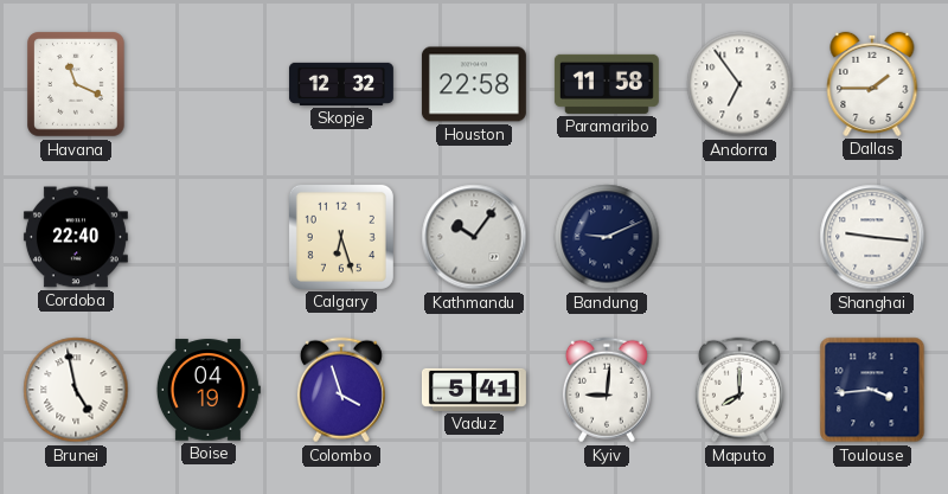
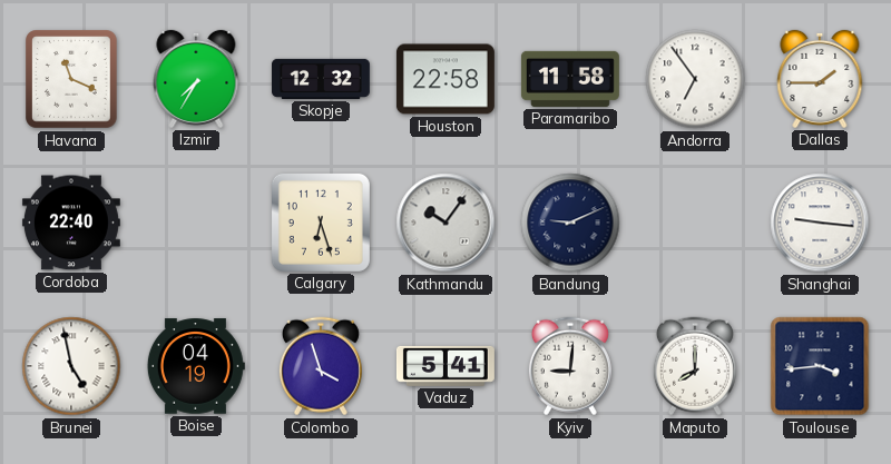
Izmir: none -> 7:35 (196, 79)
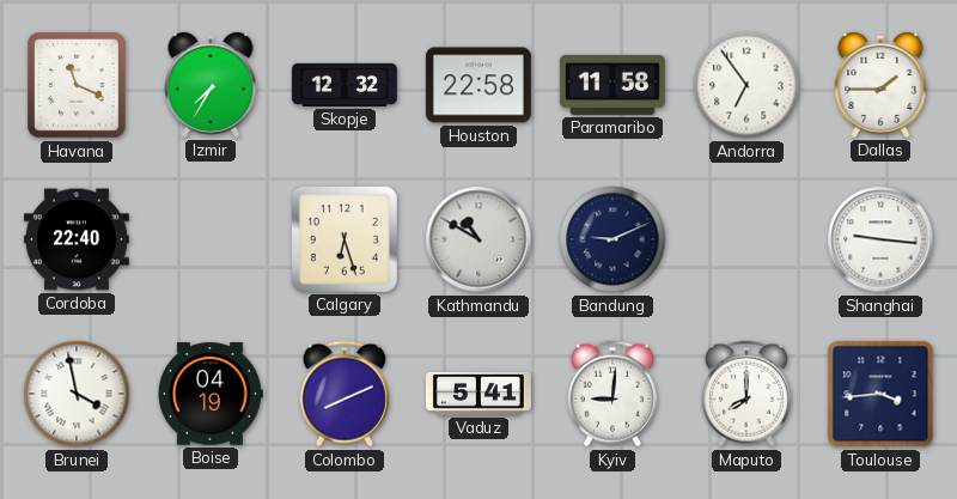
Kathmandu: 10:06 -> 10:50 (478, 239)
Brunei: 4:58 -> 3:58 (77, 394)
Colombo: 3:57 -> 8:11 (345, 394)
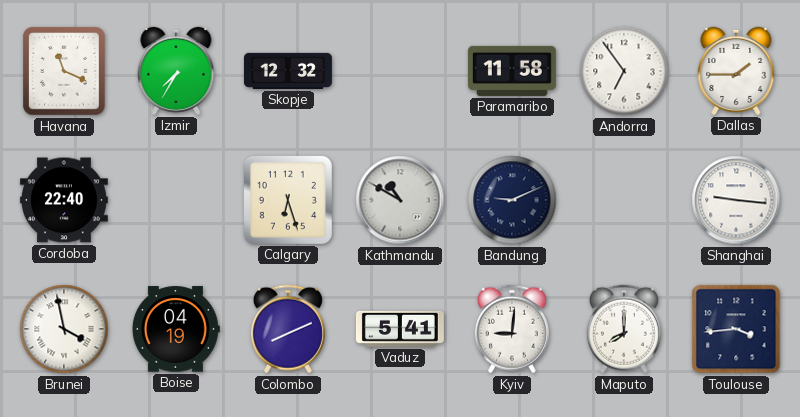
Houston: 22:58 -> none (478, 85)
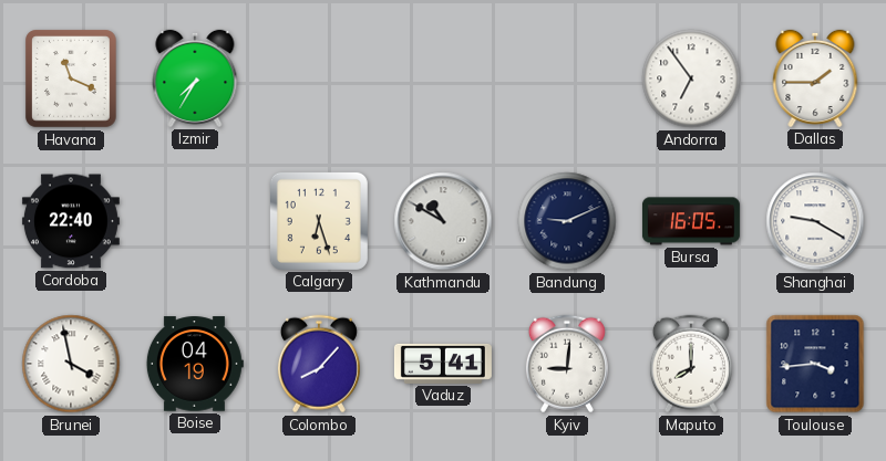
Skopje: 12:32 -> none (288, 71)
Paramaribo: 11:58 -> none (512, 71)
Bursa: none -> 16:05 (691, 221)
Shanghai: 9:16 -> 9:20 (815, 221)
Colombo: 8:11 -> 8:07 (319, 364)
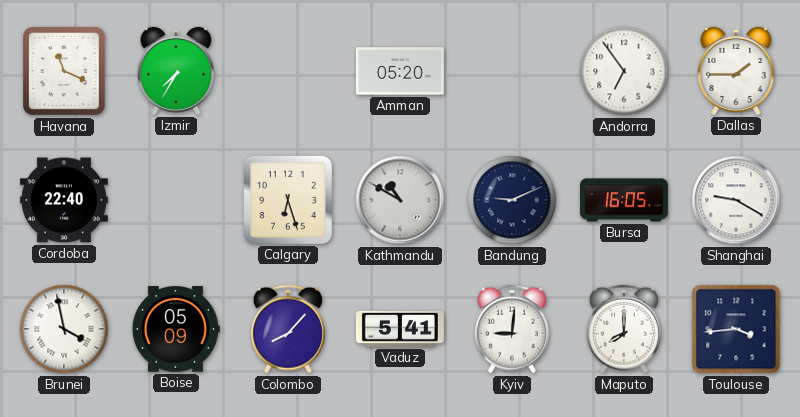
Amman: none -> 05:20 (400, 71)
Boise: 04:19 -> 05:09 (176, 329)
